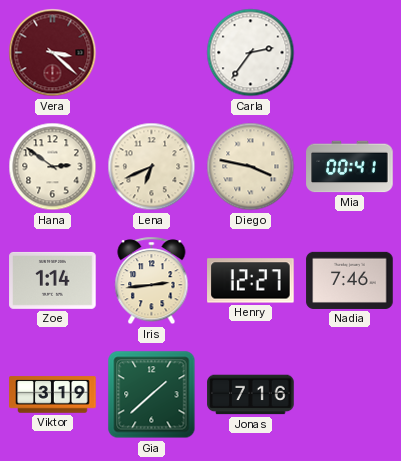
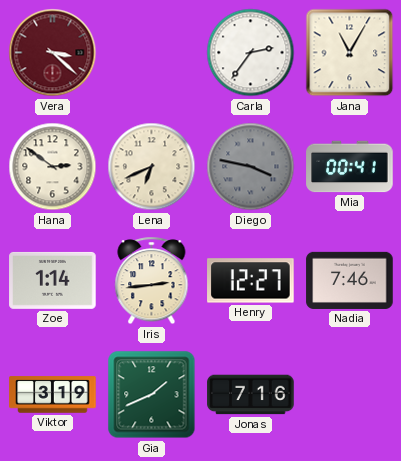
Jana: none -> 11:05 (350, 53)
Diego dial: cream -> grey (251, 167)
Gia: 1:38 -> 1:41 (152, 395)
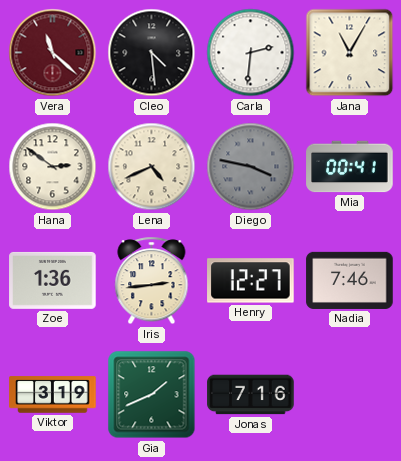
Vera: 3:22 -> 11:22 (53, 53)
Cleo: none -> 4:29 (152, 53)
Carla: 2:36 -> 2:31 (251, 53)
Lena: 6:41 -> 4:41 (152, 167)
Zoe: 1:14 -> 1:36 (53, 280)
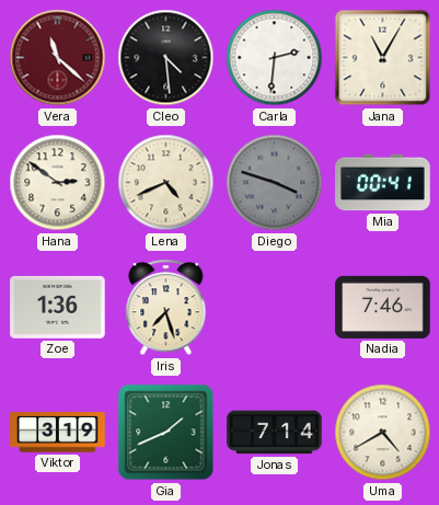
Diego: 3:47 -> 3:48 (275, 183)
Iris: 2:44 -> 7:27 (166, 308)
Henry: 12:27 -> none (251, 281)
Jonas: 7:16 -> 7:14 (275, 433)
Uma: none -> 4:40 (383, 433)
